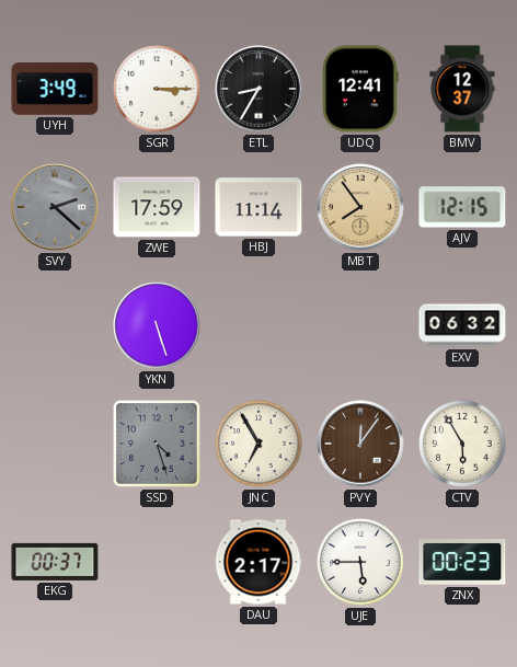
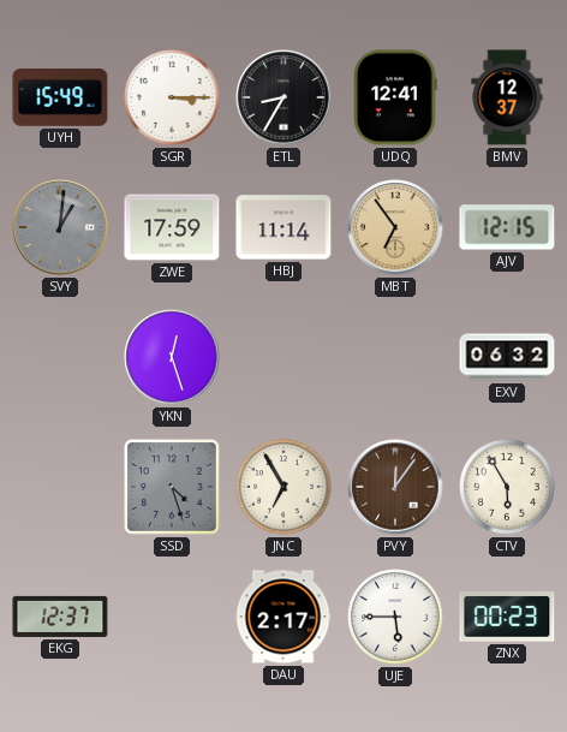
UYH: 3:49 -> 15:49 (60, 99)
SVY: 2:22 -> 1:01 (60, 227)
MBT: 7:54 -> 6:54 (395, 227)
YKN: 5:27 -> 12:27 (172, 357)
EKG: 00:37 -> 12:37 (60, 617)
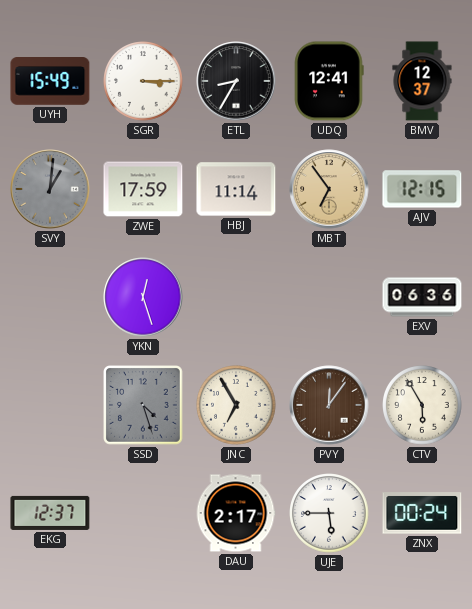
EXV: 06:32 -> 06:36 (422, 297)
ZNX: 00:23 -> 00:24 (422, 513)
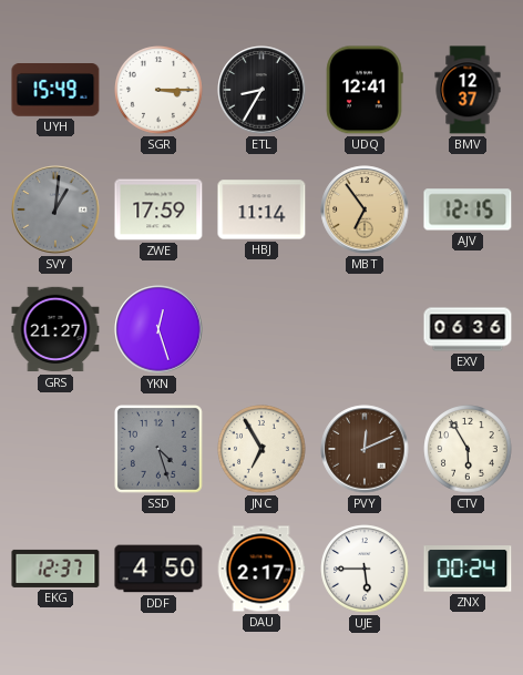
GRS: none -> 21:27 (55, 329)
PVY: 12:06 -> 12:11 (365, 449)
DDF: none -> 4:50 (158, 569)
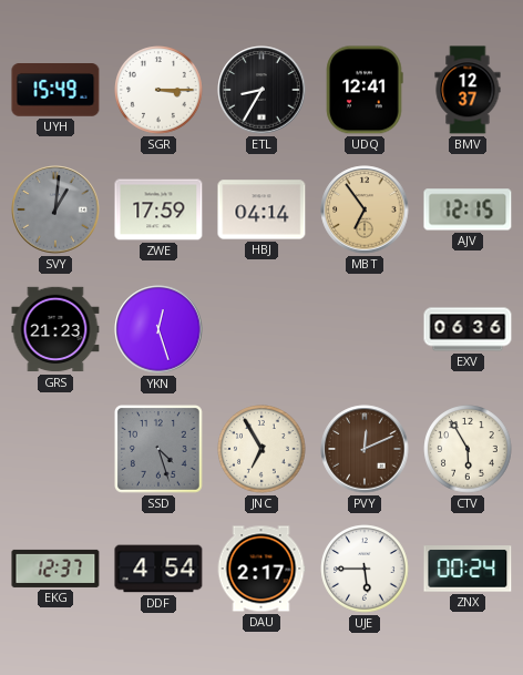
HBJ: 11:14 -> 04:14 (261, 209)
GRS: 21:27 -> 21:23 (55, 329)
DDF: 4:50 -> 4:54 (158, 569)
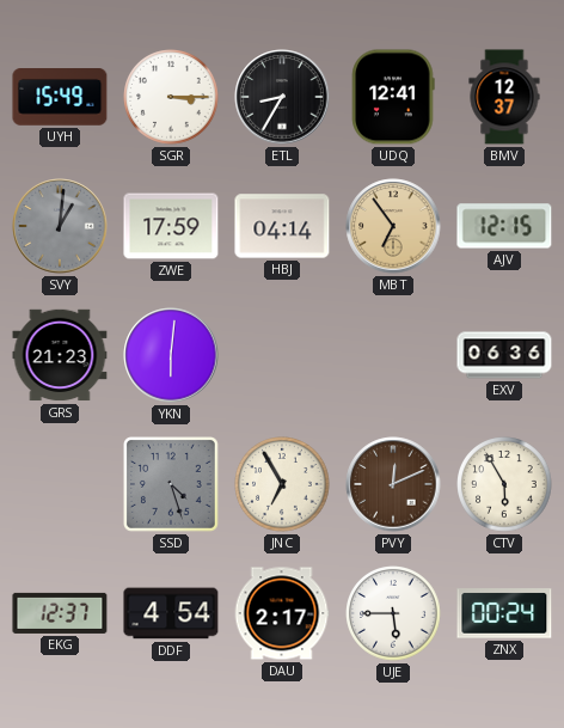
YKN: 12:27 -> 6:01 (171, 355)
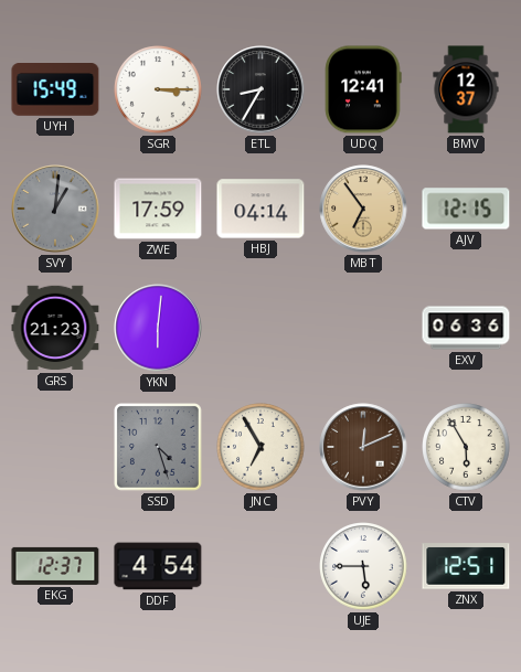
DAU: 2:17 -> none (282, 613)
ZNX: 00:24 -> 12:51 (466, 566)
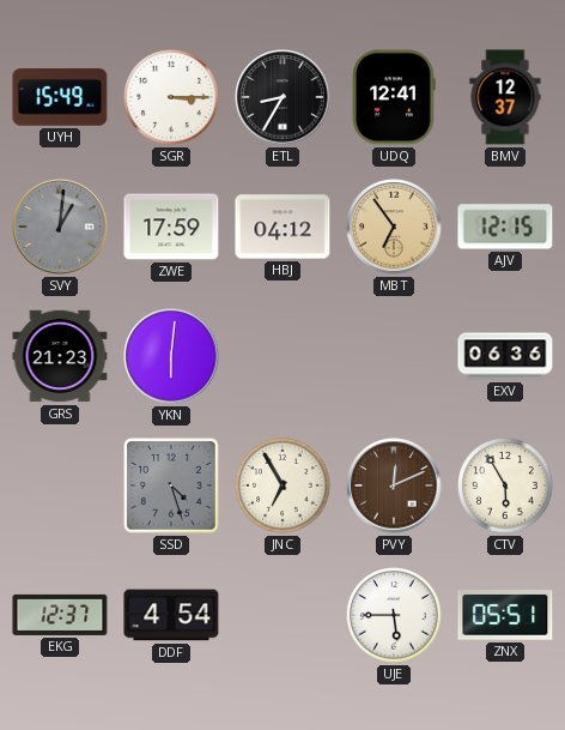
HBJ: 04:14 -> 04:12 (282, 227)
ZNX: 12:51 -> 05:51 (505, 615)
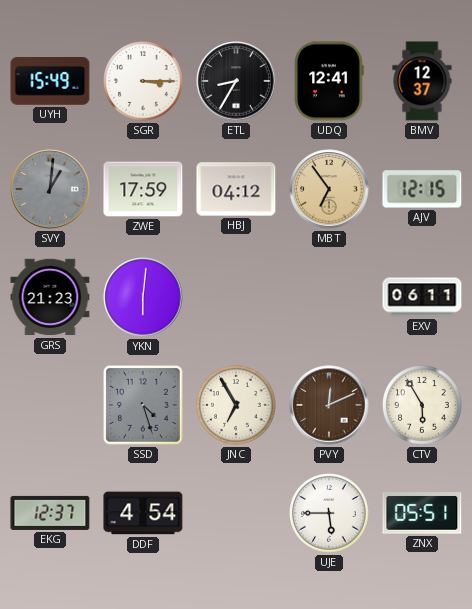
EXV: 06:36 -> 06:11 (422, 297)
